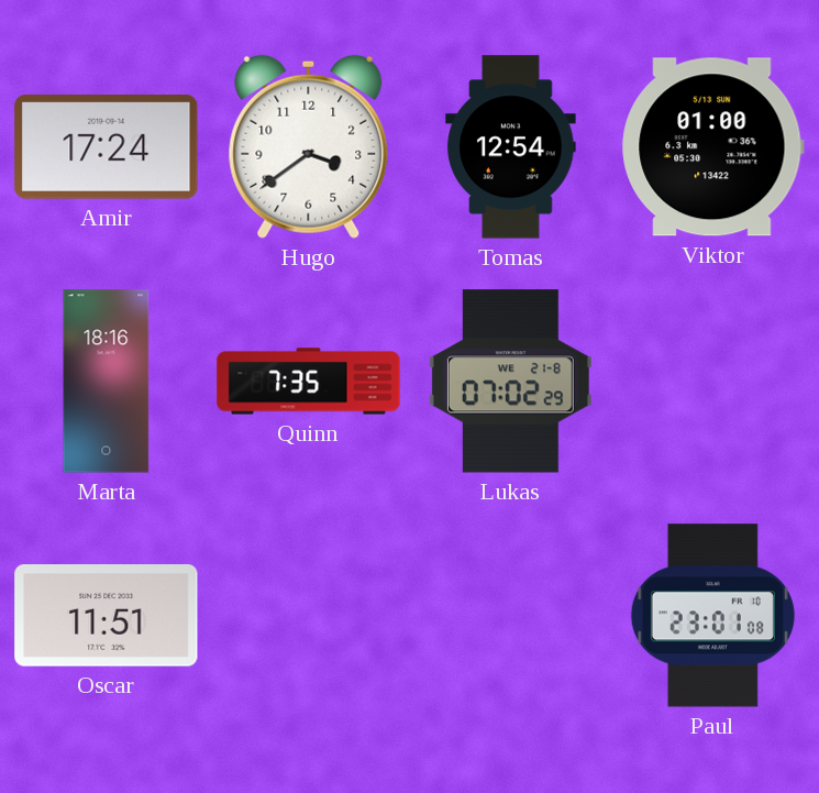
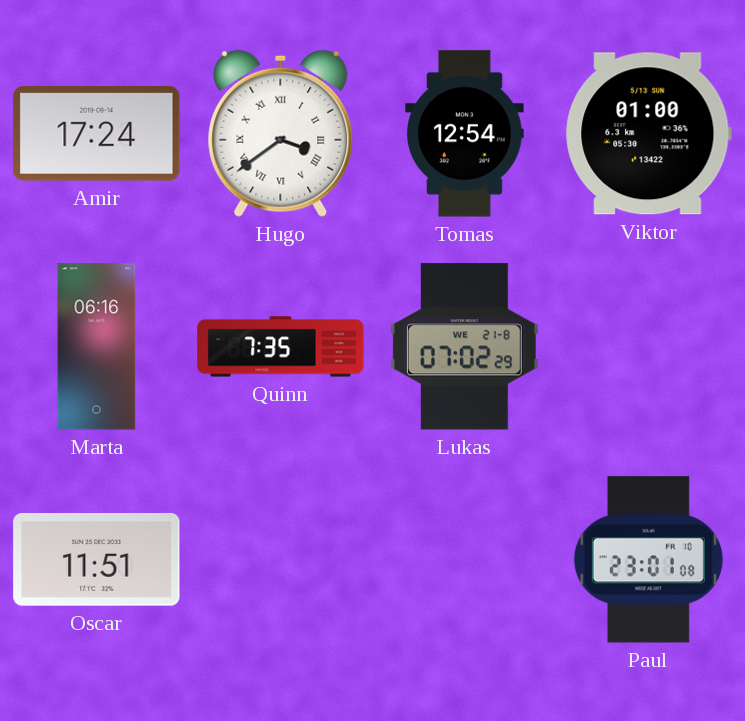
Hugo numerals: Arabic -> Roman (281, 133)
Marta: 18:16 -> 06:16 (97, 347)
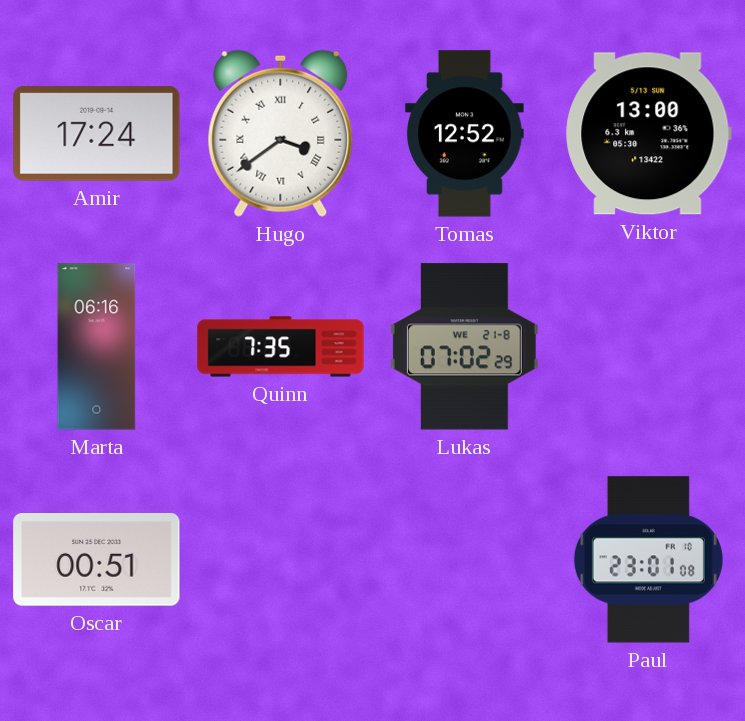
Tomas: 12:54 -> 12:52 (465, 134)
Viktor: 01:00 -> 13:00 (649, 134)
Oscar: 11:51 -> 00:51 (97, 560)
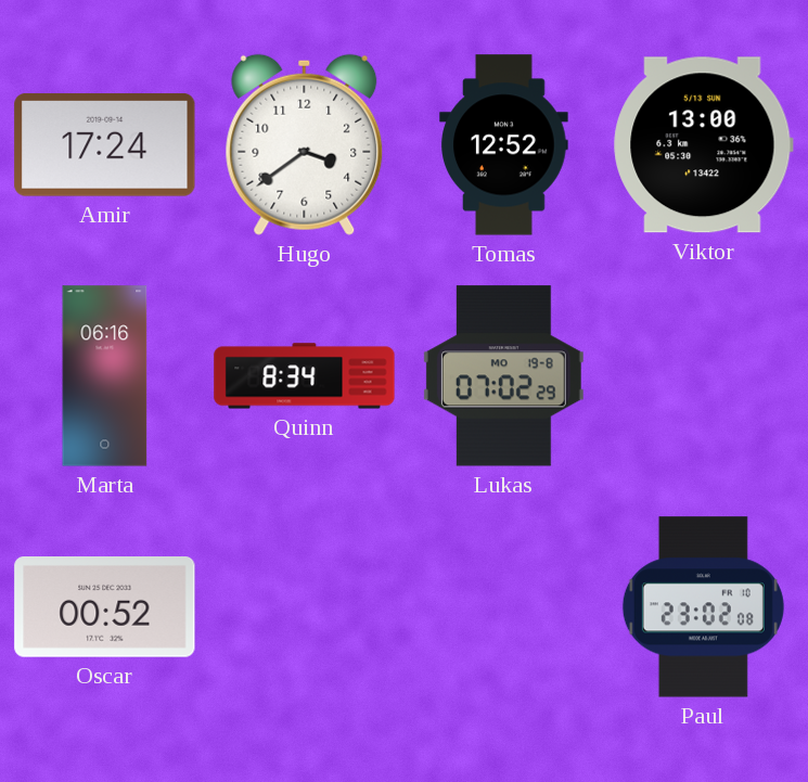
Hugo numerals: Roman -> Arabic (305, 144)
Quinn: 7:35 -> 8:34 (305, 376)
Lukas date: WE 21-8 -> MO 19-8 (503, 376)
Oscar: 00:51 -> 00:52 (105, 607)
Paul: 23:01 -> 23:02 (703, 607)
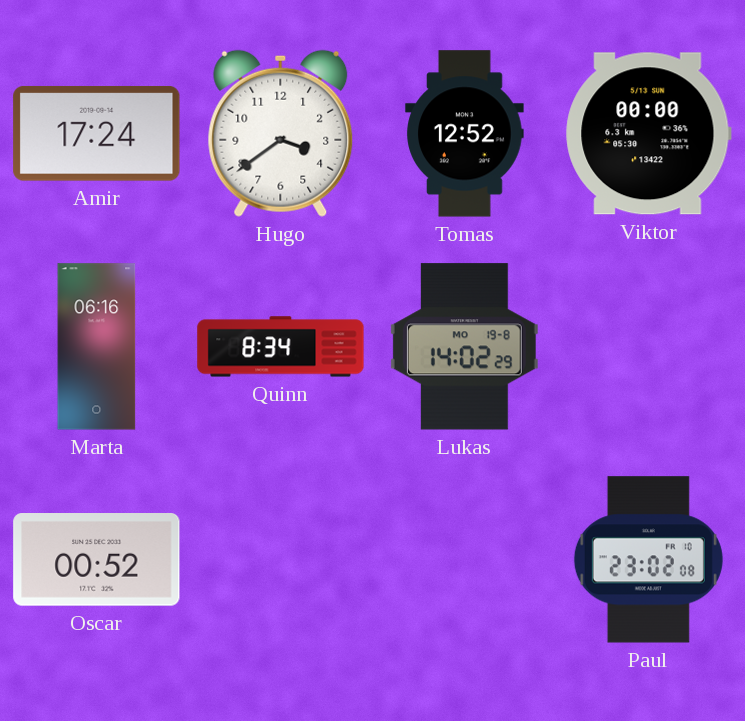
Viktor: 13:00 -> 00:00 (649, 134)
Lukas: 07:02 -> 14:02 (464, 347)
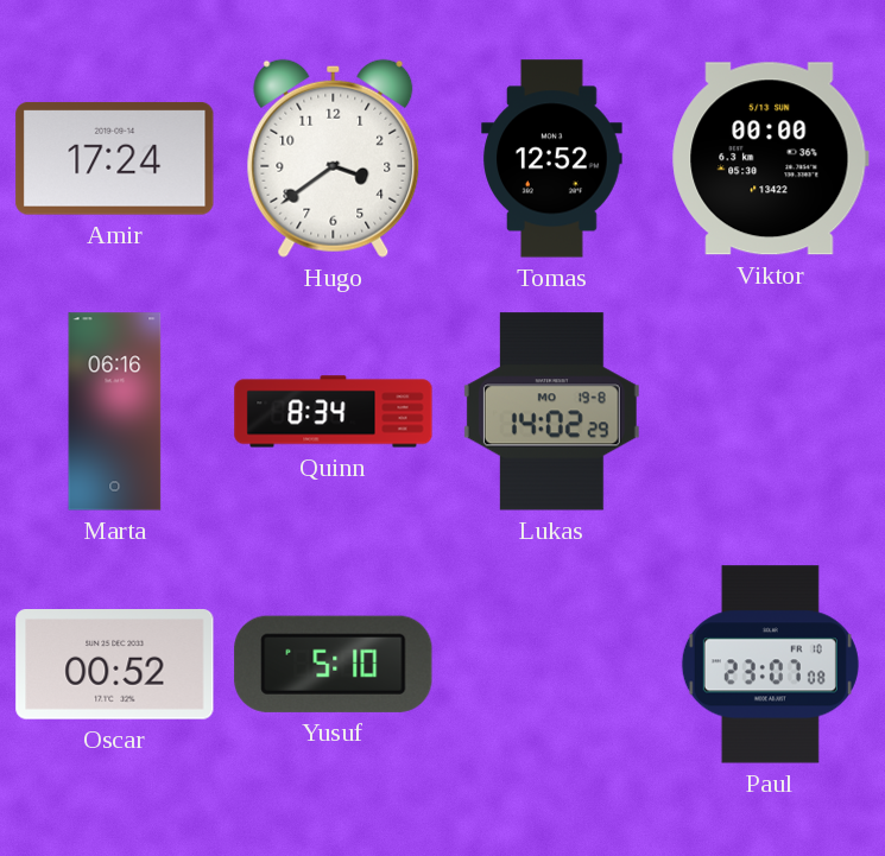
Yusuf: none -> 5:10 (334, 664)
Paul: 23:02 -> 23:07 (770, 665)
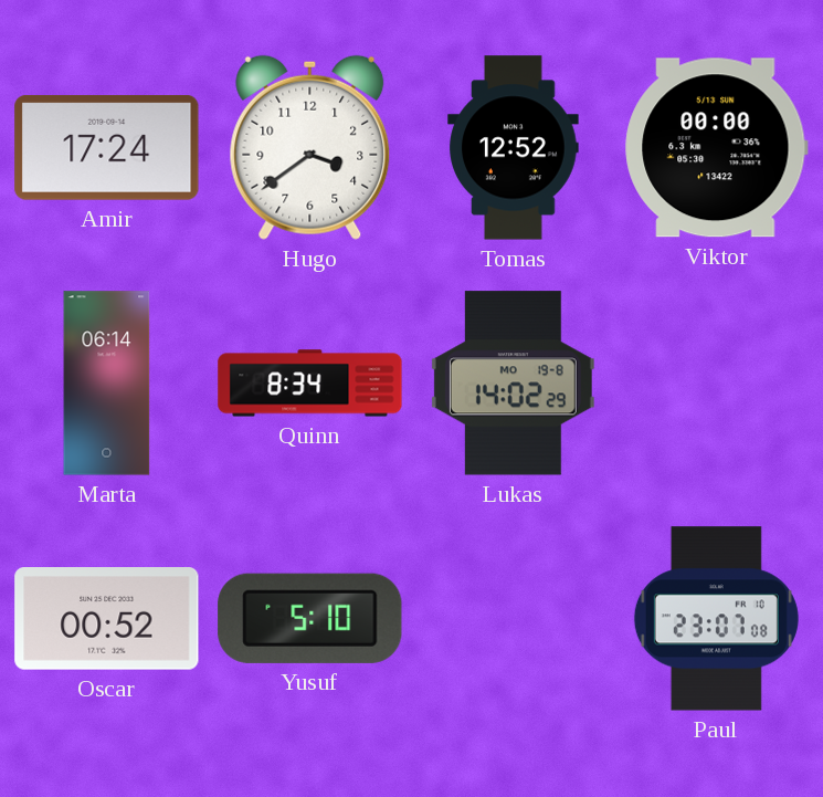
Marta: 06:16 -> 06:14 (107, 384)
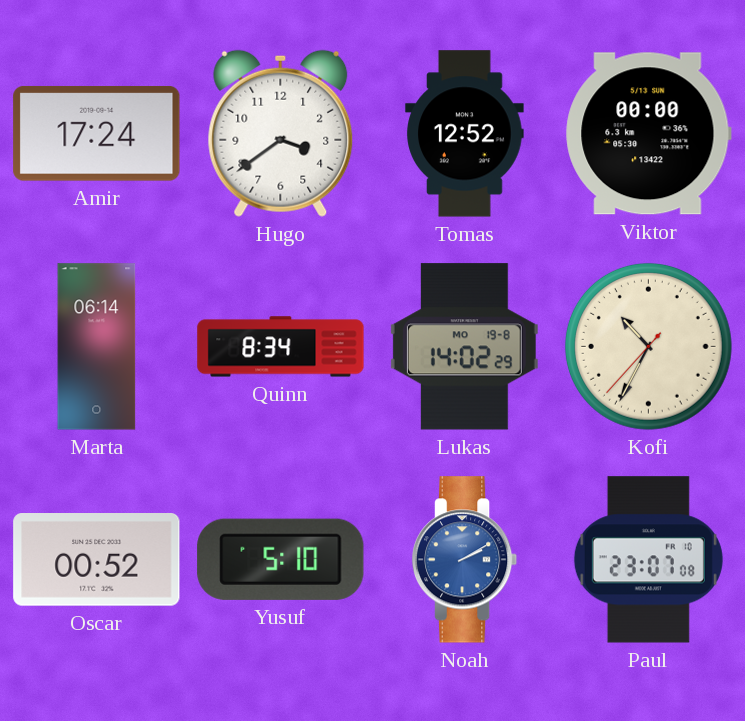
Kofi: none -> 10:34 (648, 346)
Noah: none -> 2:10 (465, 560)
